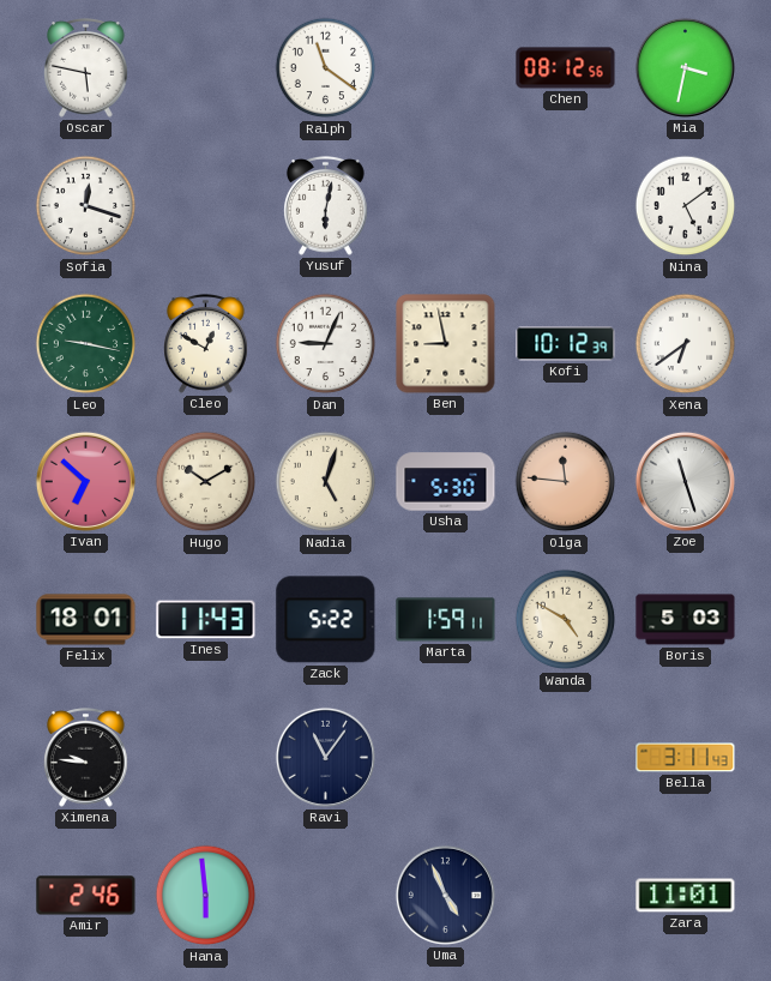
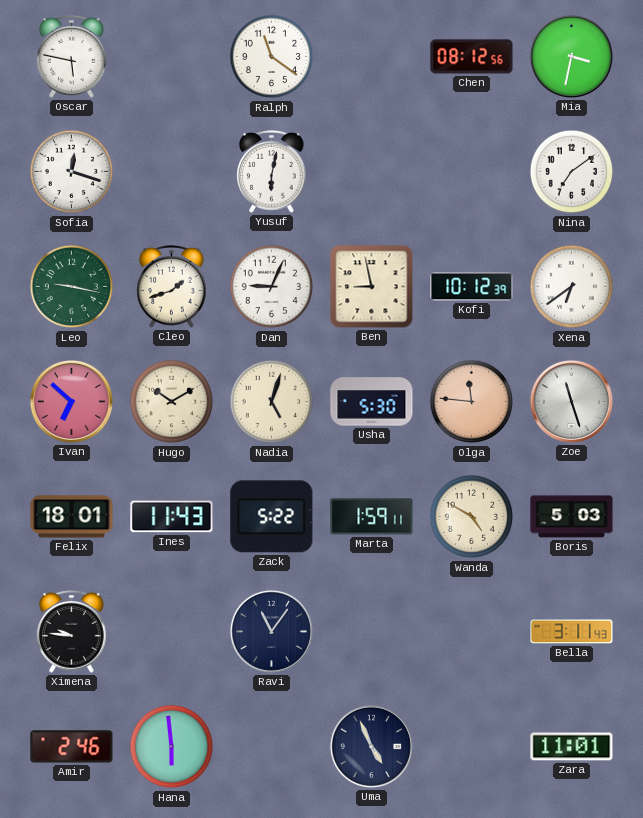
Nina: 5:09 -> 7:09 (572, 172)
Cleo: 12:50 -> 1:42 (172, 287)
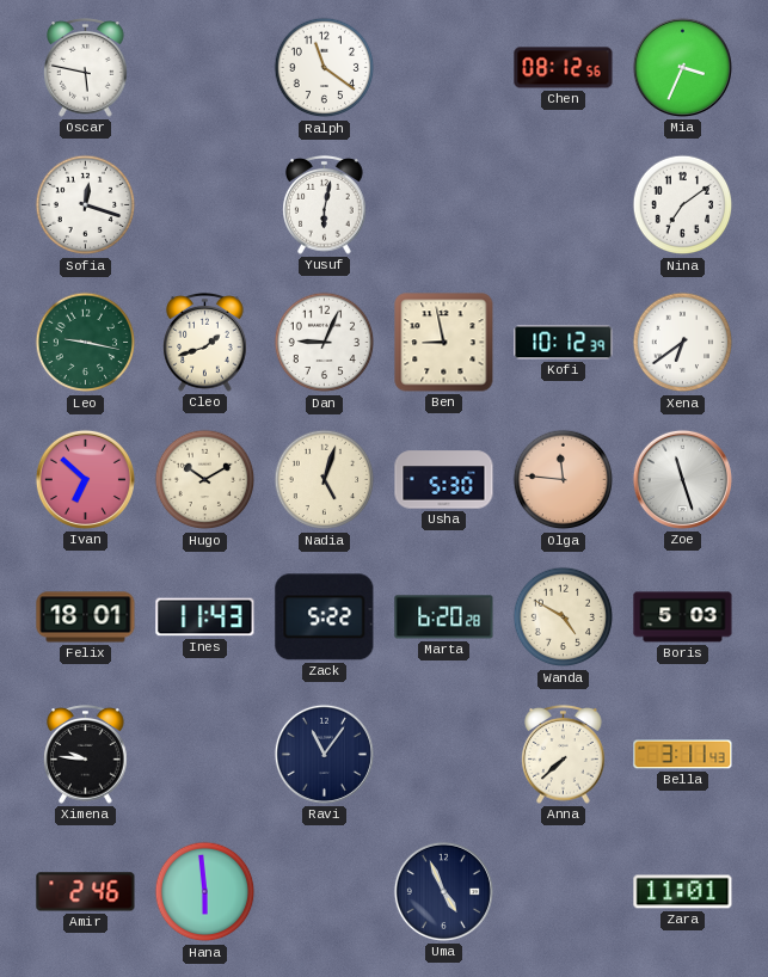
Mia: 3:32 -> 3:34 (682, 67)
Marta: 1:59 -> 6:20 (444, 617)
Anna: none -> 7:38 (564, 755)
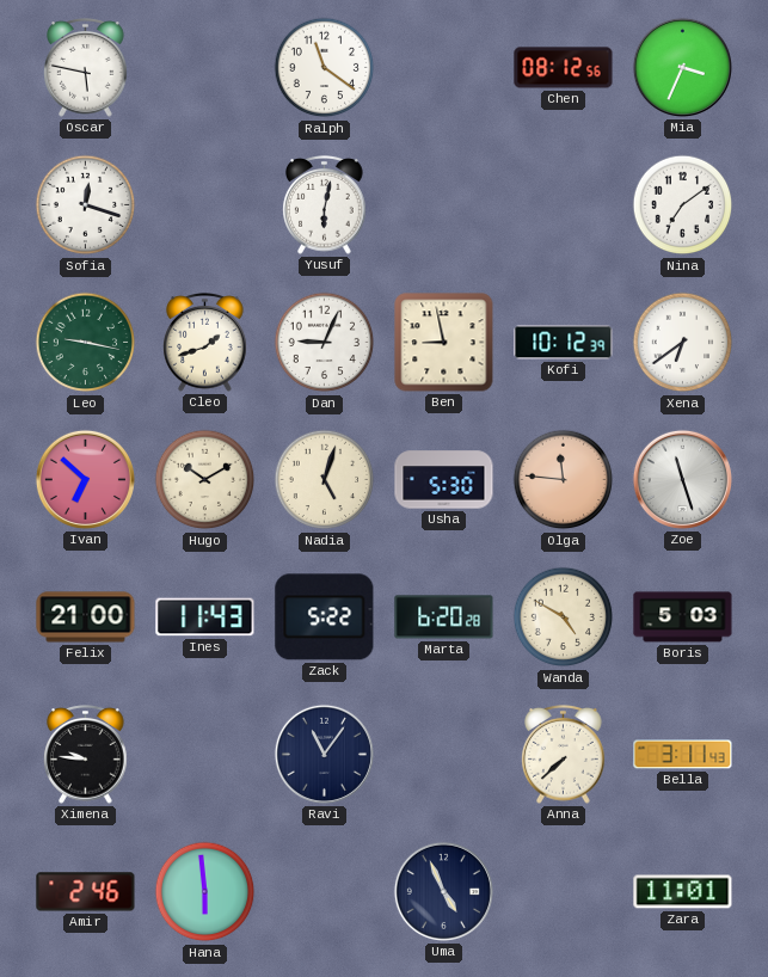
Felix: 18:01 -> 21:00 (86, 617)
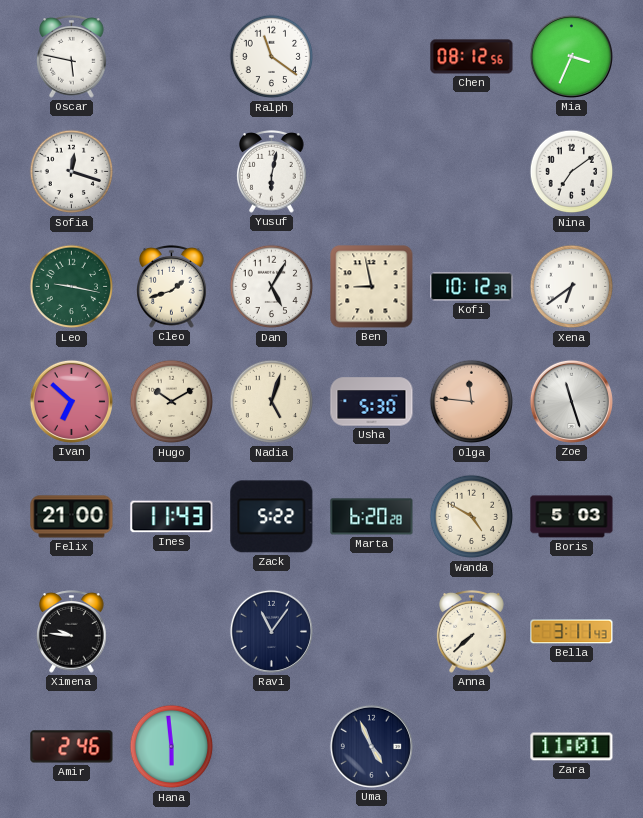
Dan: 9:04 -> 5:05 (272, 287)
